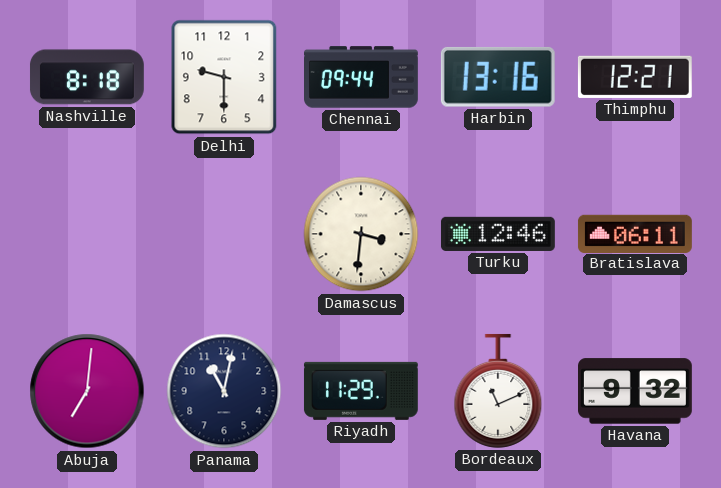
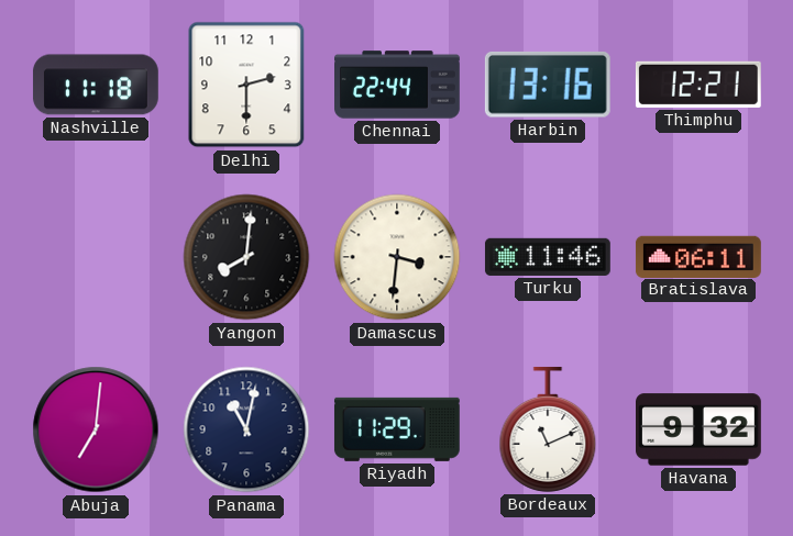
Nashville: 8:18 -> 11:18 (96, 85)
Delhi: 9:30 -> 2:30 (246, 85)
Chennai: 09:44 -> 22:44 (398, 85)
Yangon: none -> 8:01 (246, 257)
Turku: 12:46 -> 11:46 (548, 257)
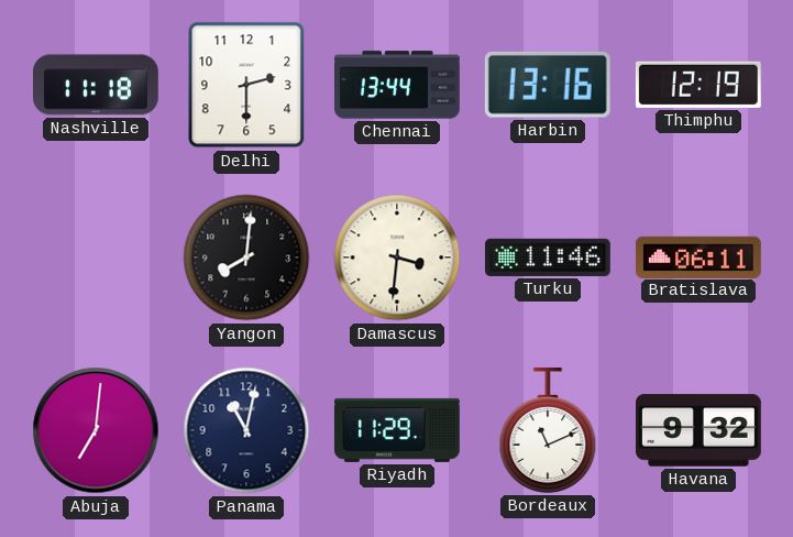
Chennai: 22:44 -> 13:44 (398, 85)
Thimphu: 12:21 -> 12:19 (698, 85)
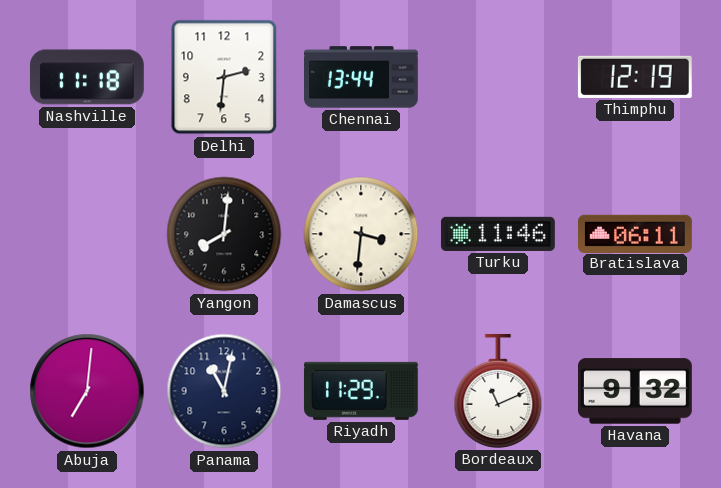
Delhi: 2:30 -> 2:31 (224, 77)
Harbin: 13:16 -> none (548, 85)
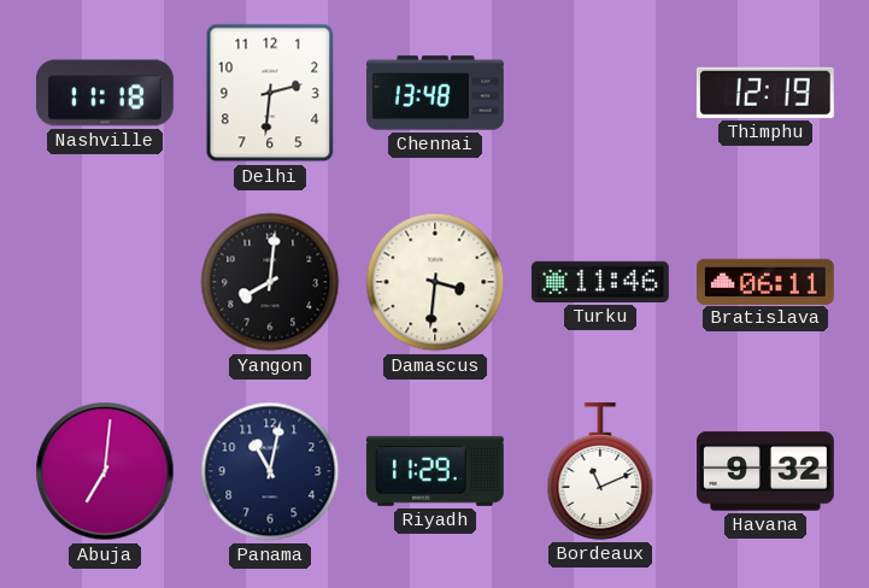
Chennai: 13:44 -> 13:48 (436, 93)
